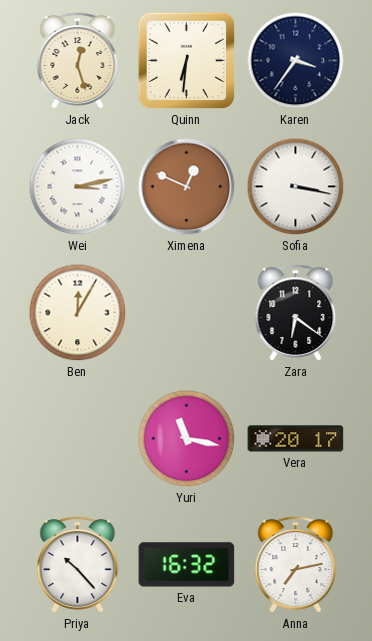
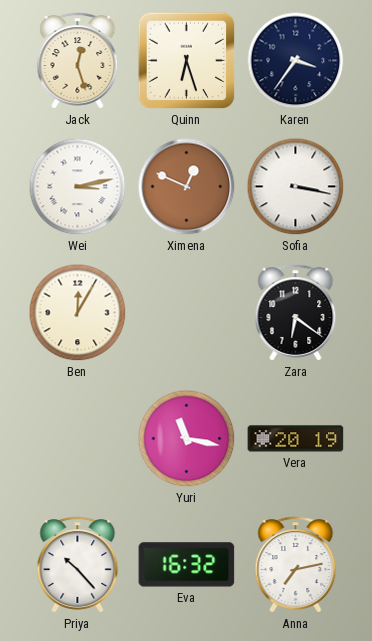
Quinn: 6:31 -> 6:27 (187, 61)
Vera: 20:17 -> 20:19 (296, 439)
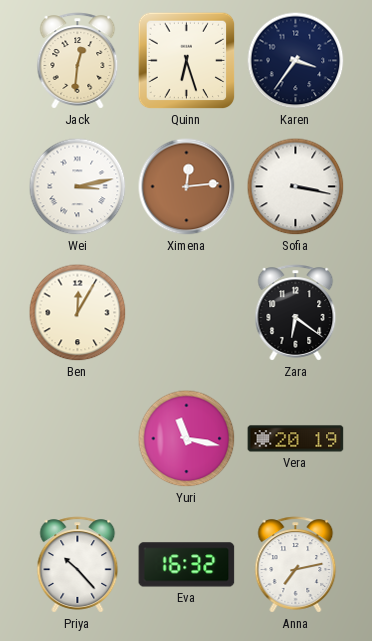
Jack: 12:27 -> 12:31 (78, 61)
Ximena: 12:49 -> 12:14 (187, 187)
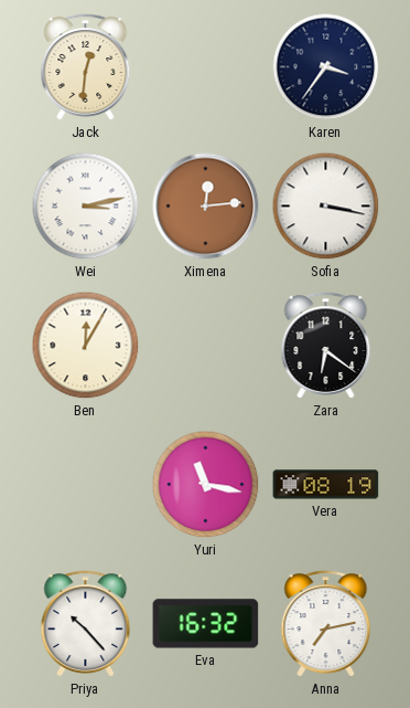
Quinn: 6:27 -> none (187, 61)
Vera: 20:19 -> 08:19 (326, 485)
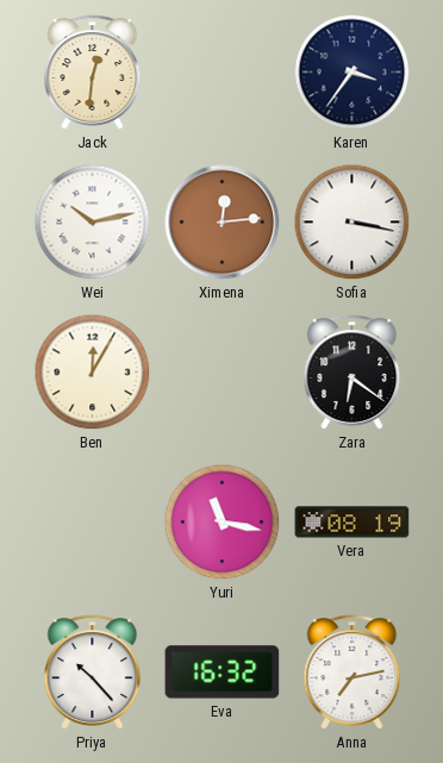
Wei: 3:13 -> 10:13 (93, 223)
